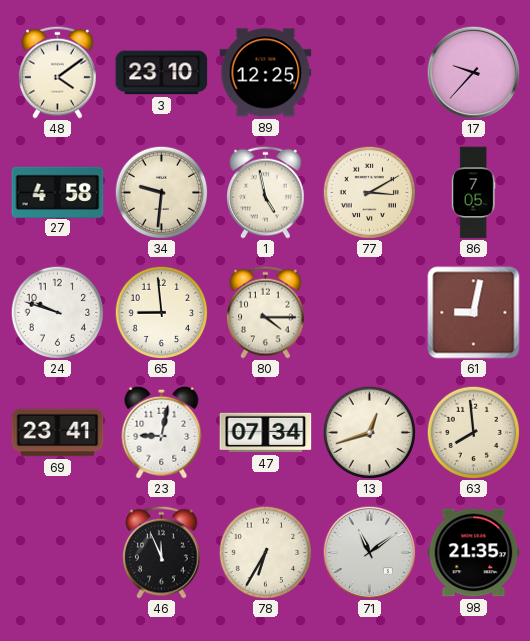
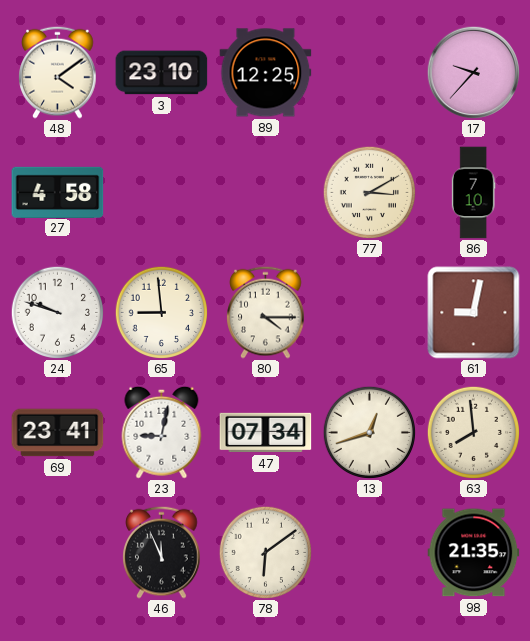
34: 9:31 -> none (161, 192)
1: 4:58 -> none (266, 192)
86: 7:05 -> 7:10 (473, 193)
78: 6:35 -> 6:09 (265, 552)
71: 11:09 -> none (369, 552)
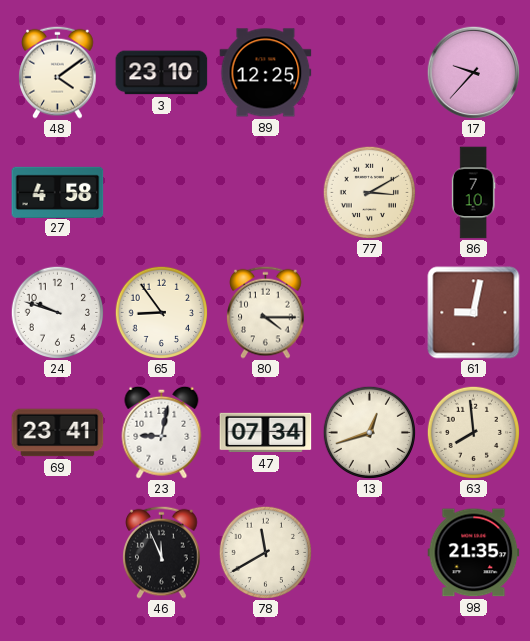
65: 8:59 -> 8:54 (161, 312)
78: 6:09 -> 11:40 (265, 552)
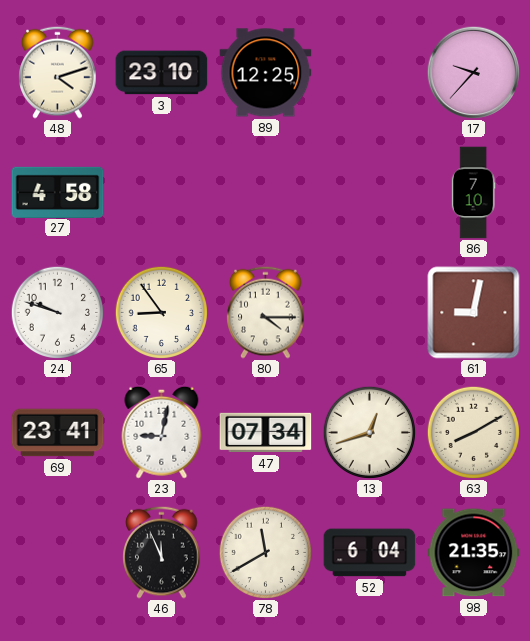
48: 4:09 -> 4:12 (58, 72)
77: 3:10 -> none (369, 192)
63: 7:59 -> 8:10 (473, 432)
52: none -> 6:04 (370, 553)
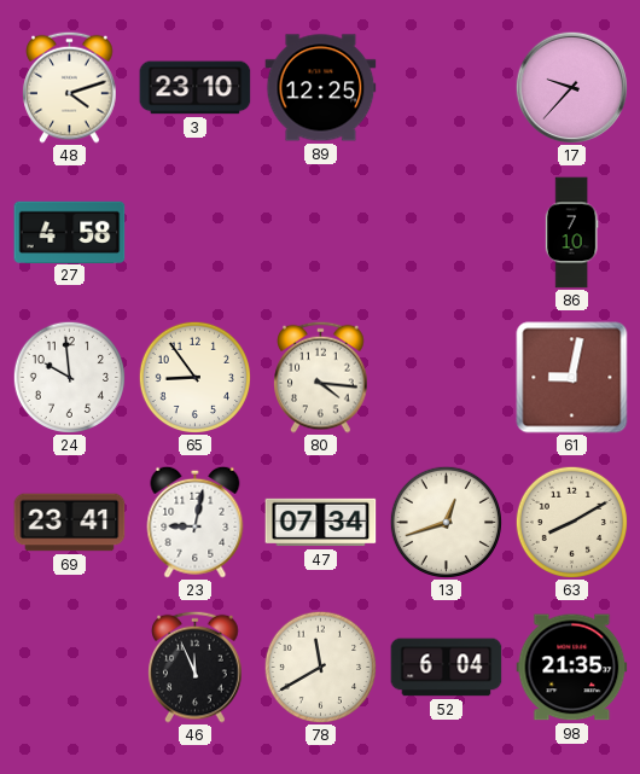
24: 9:48 -> 9:59 (69, 377)
80: 4:15 -> 4:16 (321, 377)
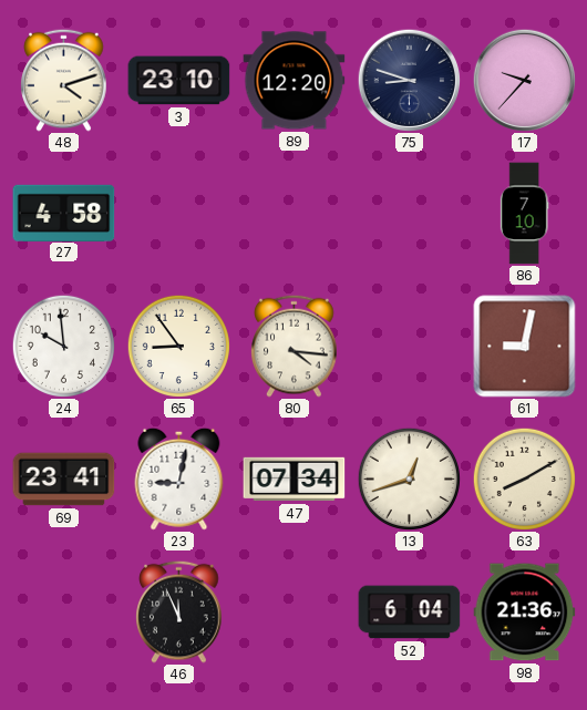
89: 12:25 -> 12:20 (295, 81)
75: none -> 8:48 (409, 80)
78: 11:40 -> none (320, 667)
98: 21:35 -> 21:36 (525, 613)
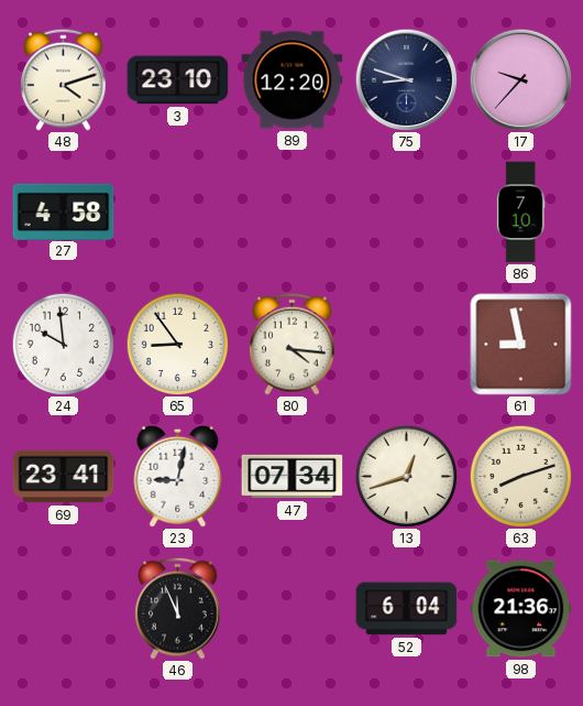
61: 9:02 -> 8:58 (521, 345)
63: 8:10 -> 8:12 (520, 476)
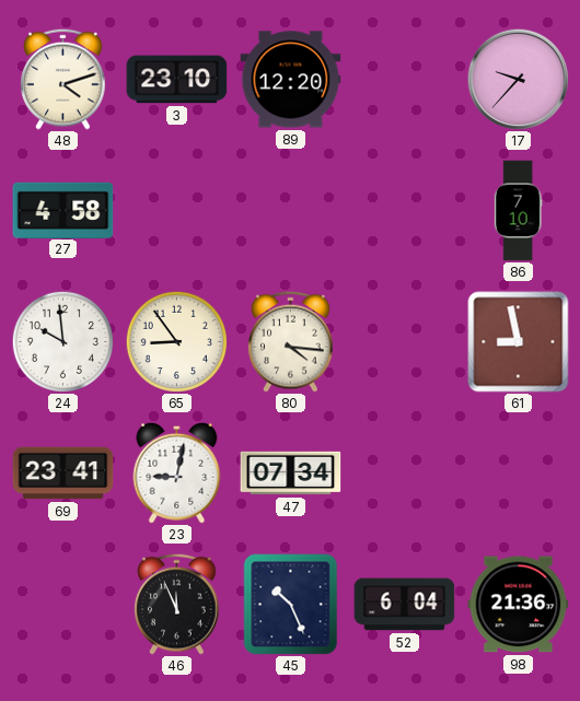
75: 8:48 -> none (406, 79)
13: 12:42 -> none (406, 476)
63: 8:12 -> none (520, 476)
45: none -> 10:26 (291, 605)
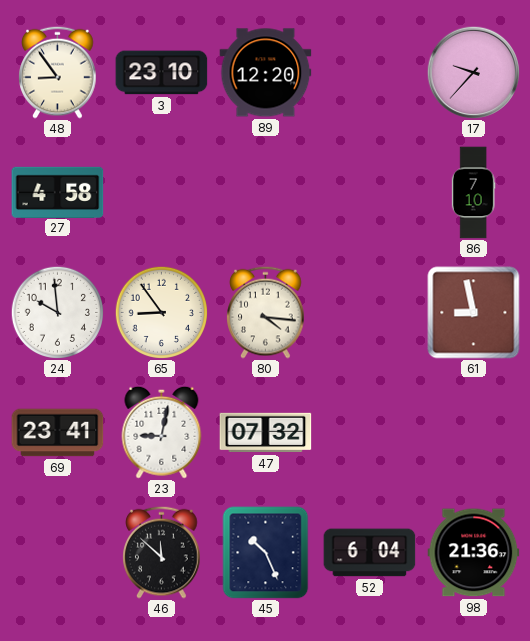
48: 4:12 -> 8:54 (58, 72)
47: 07:34 -> 07:32 (266, 433)
46: 11:56 -> 11:52 (162, 552)
